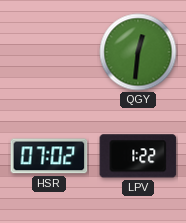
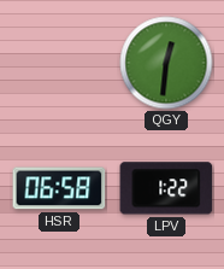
HSR: 07:02 -> 06:58 (59, 188)
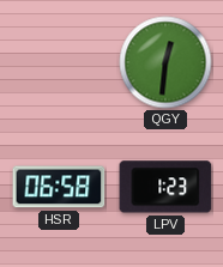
LPV: 1:22 -> 1:23 (165, 187)
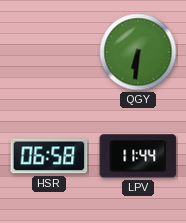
QGY: 12:31 -> 6:31 (138, 52)
LPV: 1:23 -> 11:44 (138, 156)
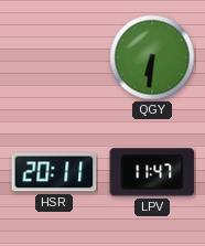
HSR: 06:58 -> 20:11 (54, 172)
LPV: 11:44 -> 11:47 (152, 172)
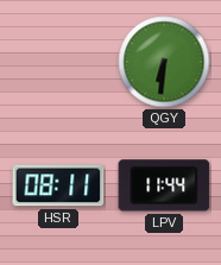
HSR: 20:11 -> 08:11 (58, 185)
LPV: 11:47 -> 11:44 (164, 185)
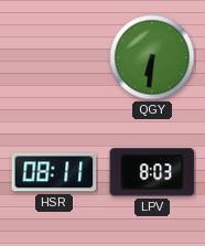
LPV: 11:44 -> 8:03 (152, 172)
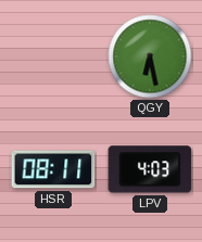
QGY: 6:31 -> 6:28 (150, 56)
LPV: 8:03 -> 4:03 (150, 169)
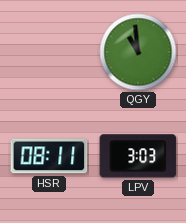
QGY: 6:28 -> 10:59 (138, 52)
LPV: 4:03 -> 3:03 (138, 156)
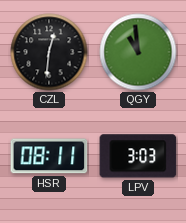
CZL: none -> 12:31 (49, 52)
